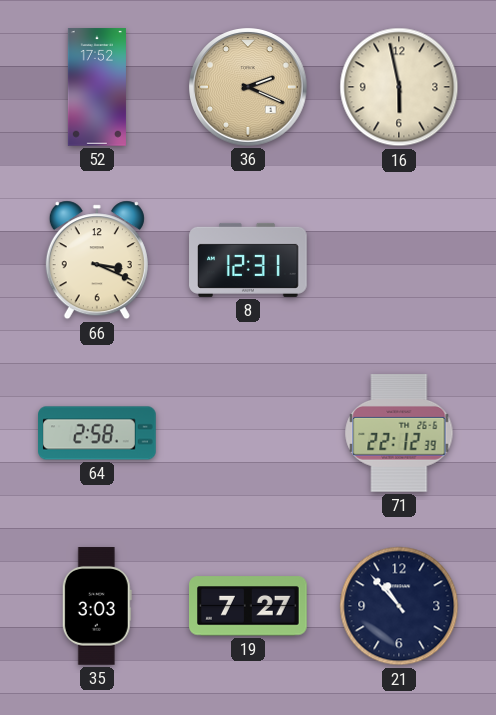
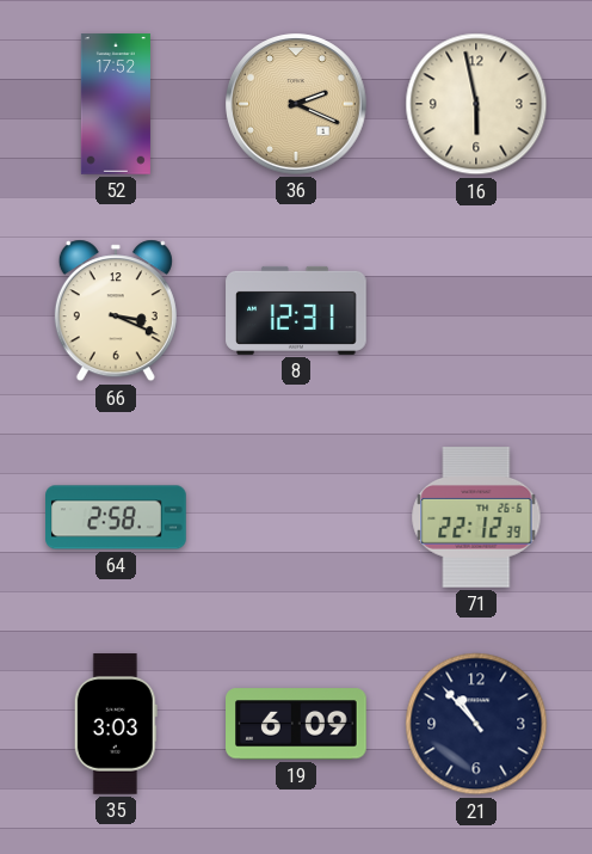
19: 7:27 -> 6:09 (297, 724)
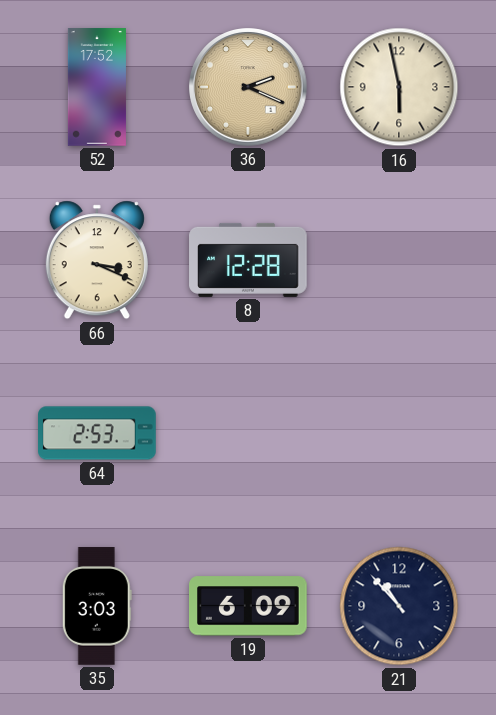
8: 12:31 -> 12:28 (248, 260)
64: 2:58 -> 2:53 (97, 433)
71: 22:12 -> none (476, 518)
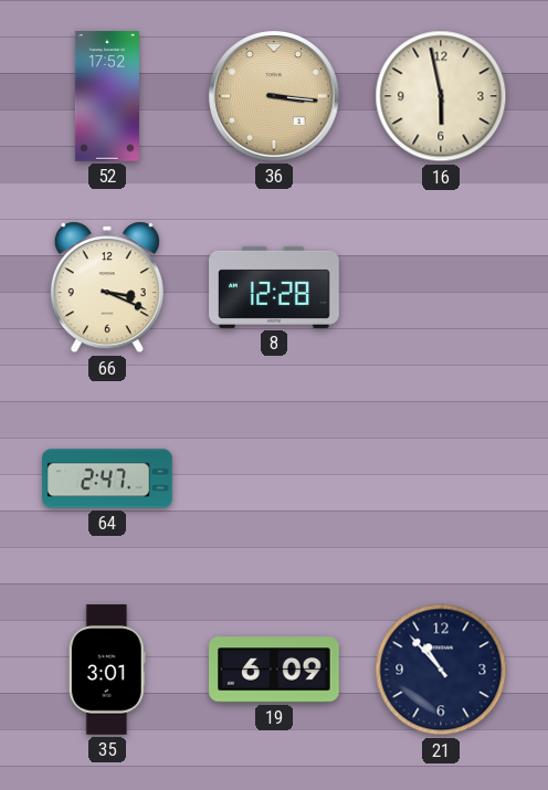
36: 2:19 -> 3:16 (274, 96)
64: 2:53 -> 2:47 (107, 478)
35: 3:03 -> 3:01 (107, 670)
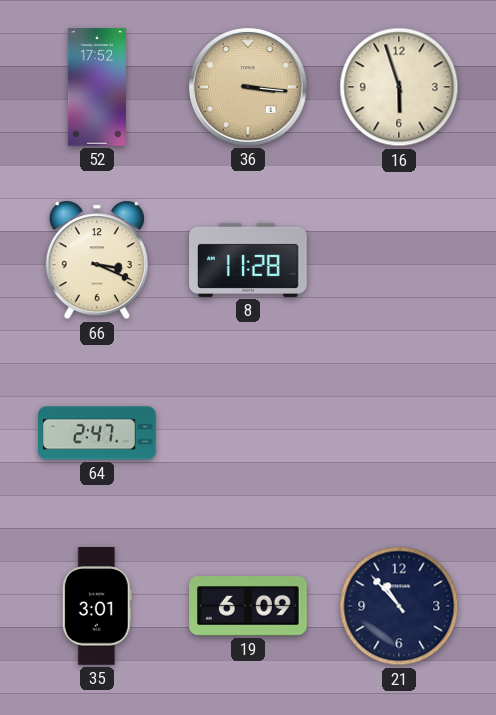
16: 5:58 -> 5:57 (399, 87)
8: 12:28 -> 11:28 (248, 260)
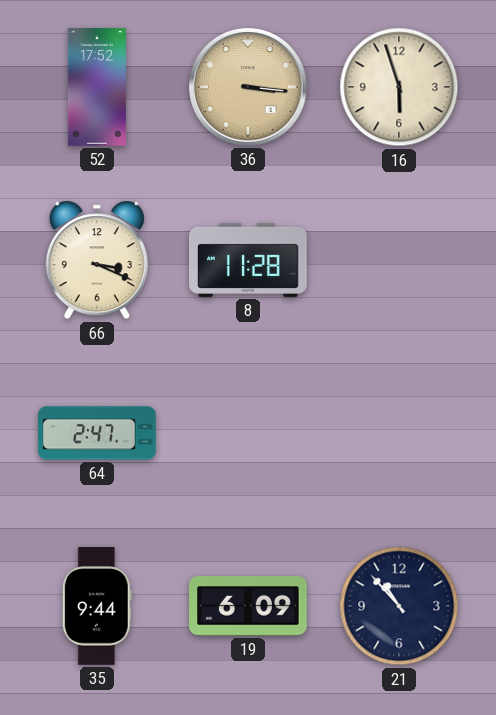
35: 3:01 -> 9:44 (97, 606)
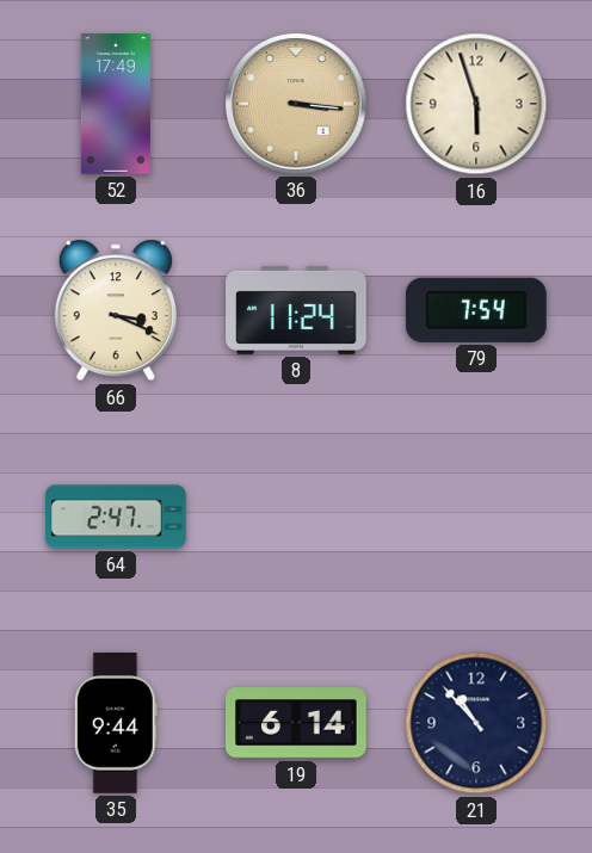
52: 17:52 -> 17:49 (116, 104)
8: 11:28 -> 11:24 (296, 310)
79: none -> 7:54 (477, 310)
19: 6:09 -> 6:14 (297, 723)
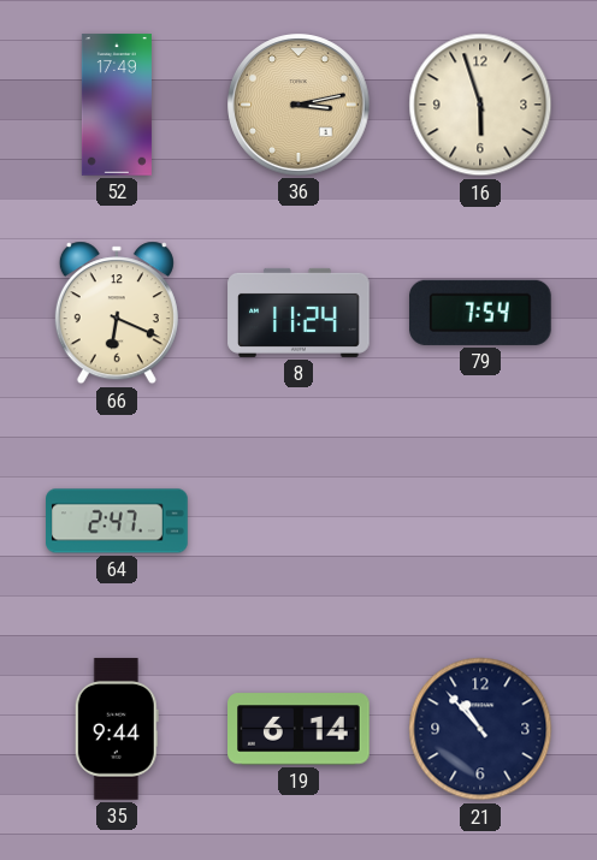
36: 3:16 -> 3:13 (298, 105)
66: 3:19 -> 6:19 (117, 313)
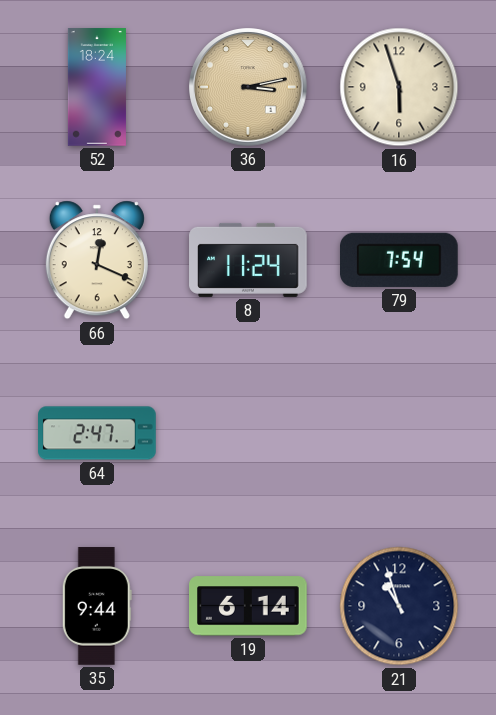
52: 17:49 -> 18:24 (97, 87)
66: 6:19 -> 12:19 (97, 260)
21: 10:53 -> 10:57 (399, 606)
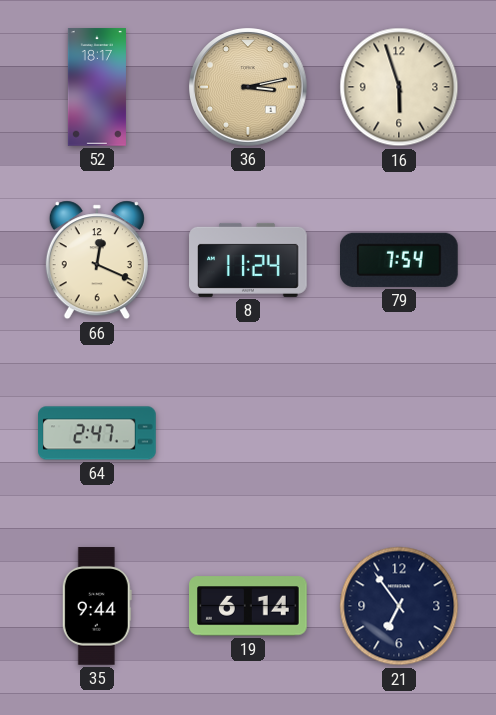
52: 18:24 -> 18:17 (97, 87)
21: 10:57 -> 6:54 (399, 606)
